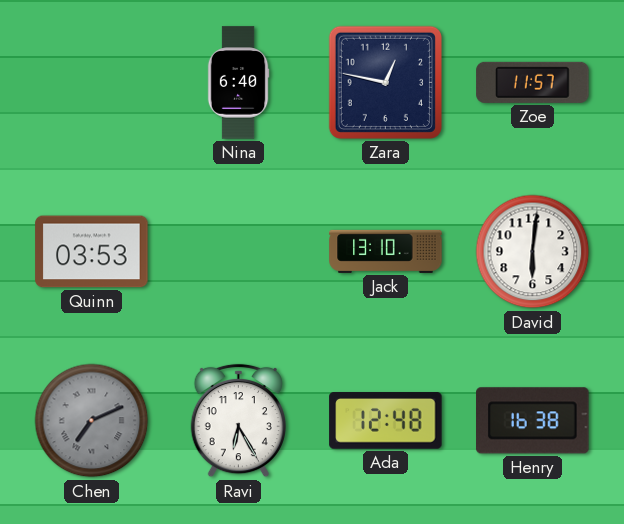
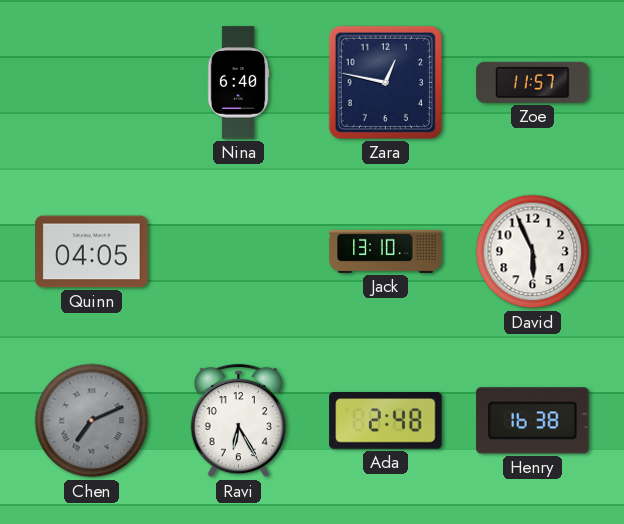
Quinn: 03:53 -> 04:05 (92, 252)
David: 6:01 -> 5:56 (533, 252)
Ada: 12:48 -> 2:48 (386, 421)
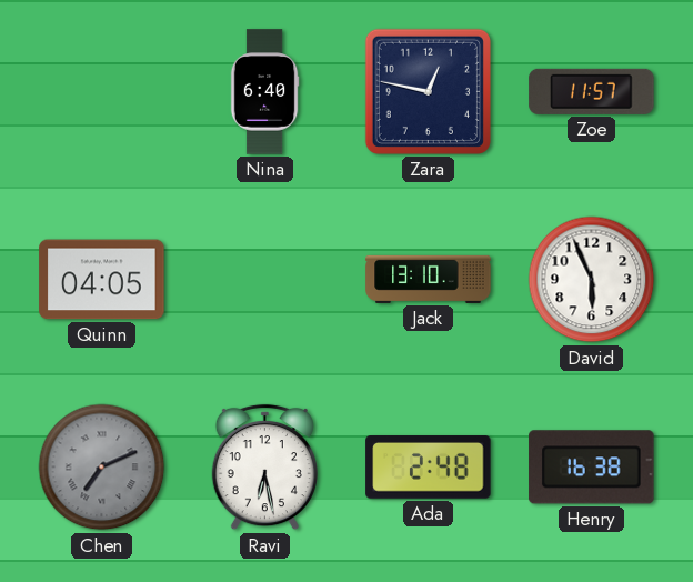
Ravi: 6:25 -> 6:28 (264, 468)
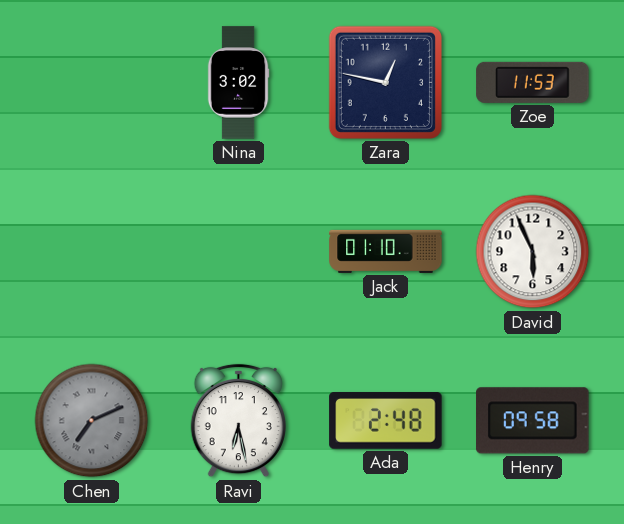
Nina: 6:40 -> 3:02 (238, 83)
Zoe: 11:57 -> 11:53 (533, 82)
Quinn: 04:05 -> none (102, 280)
Jack: 13:10 -> 01:10 (386, 251)
Henry: 16:38 -> 09:58 (533, 421)
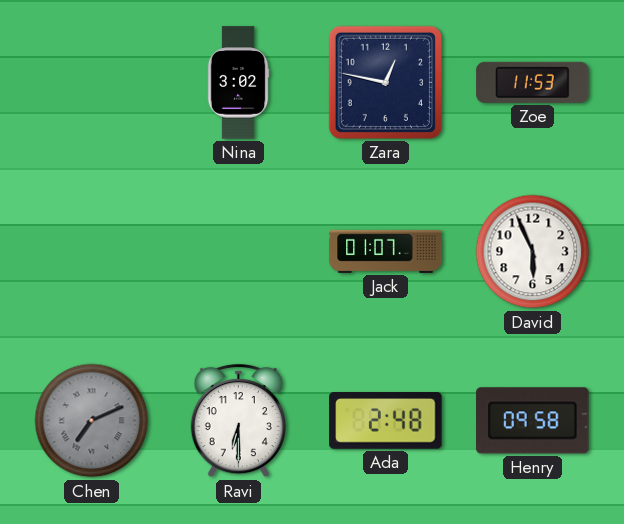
Jack: 01:10 -> 01:07 (386, 251)
Ravi: 6:28 -> 6:30 (238, 421)
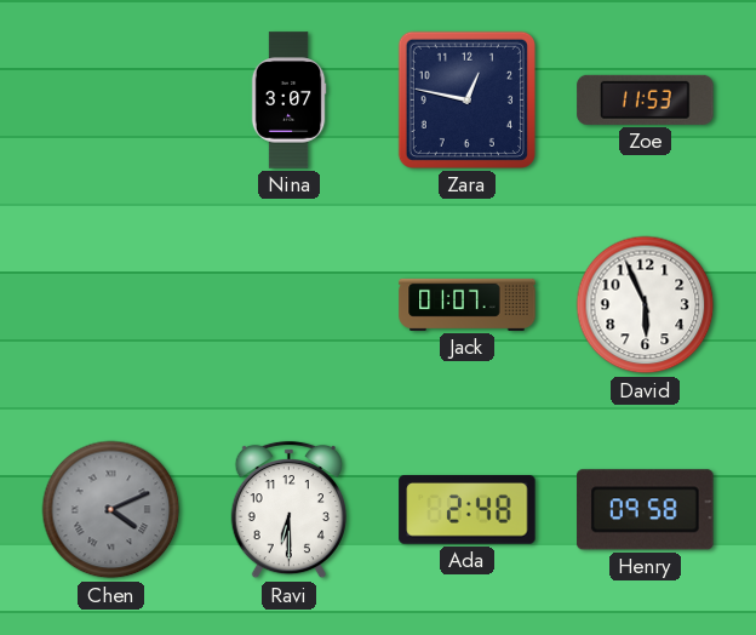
Nina: 3:02 -> 3:07 (288, 101)
Chen: 7:11 -> 4:11 (111, 510)
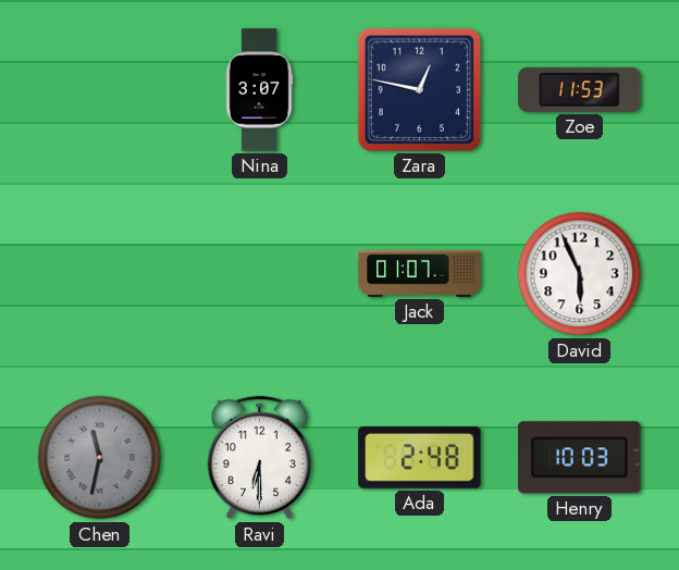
Chen: 4:11 -> 11:32 (100, 458)
Henry: 09:58 -> 10:03 (580, 458)
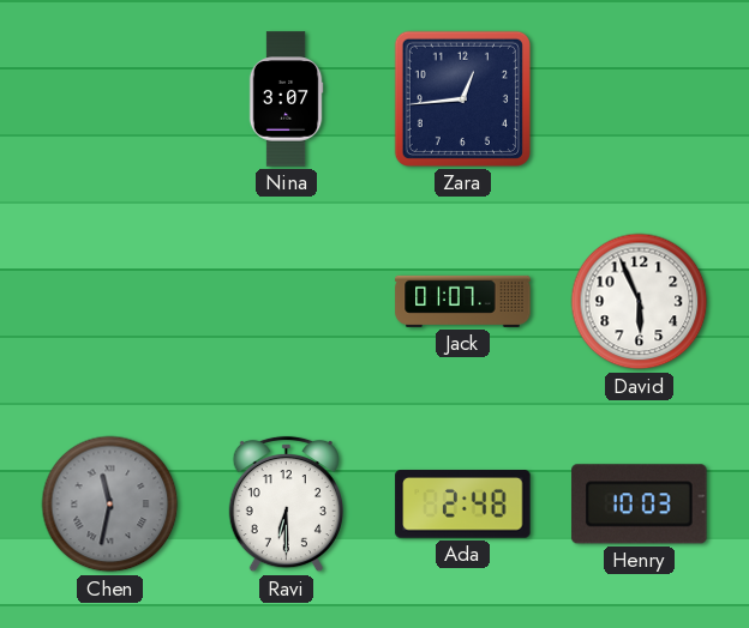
Zara: 12:47 -> 12:44 (462, 98)
Zoe: 11:53 -> none (580, 89)
